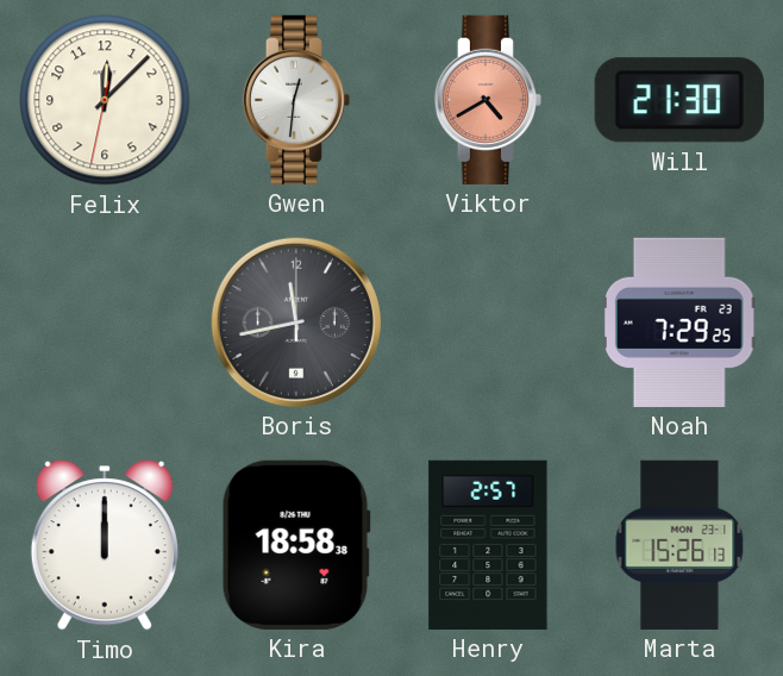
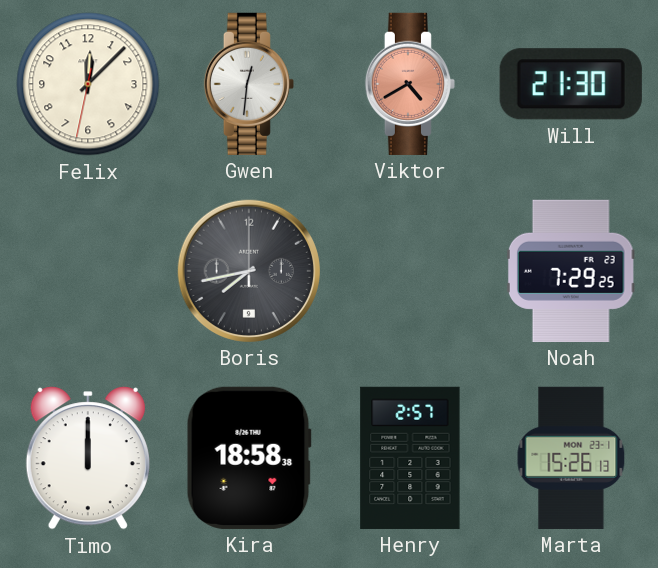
Boris: 11:43 -> 7:43 (249, 271)
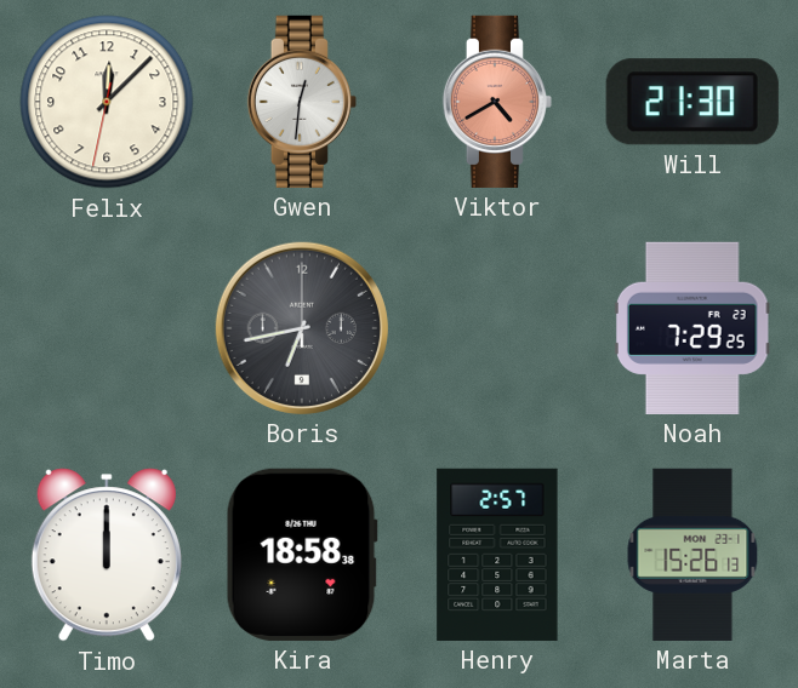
Boris: 7:43 -> 6:43 (302, 328)
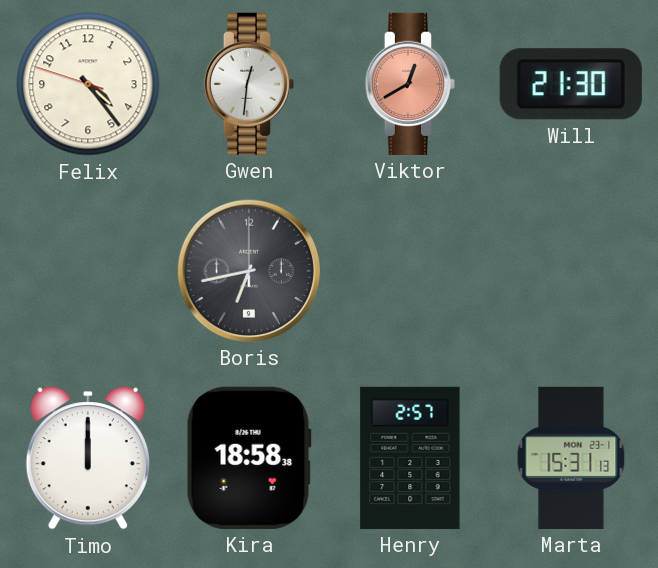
Felix: 12:07 -> 4:23 (88, 84)
Viktor: 4:40 -> 12:40 (409, 84)
Noah: 7:29 -> none (692, 328)
Marta: 15:26 -> 15:31 (571, 458)
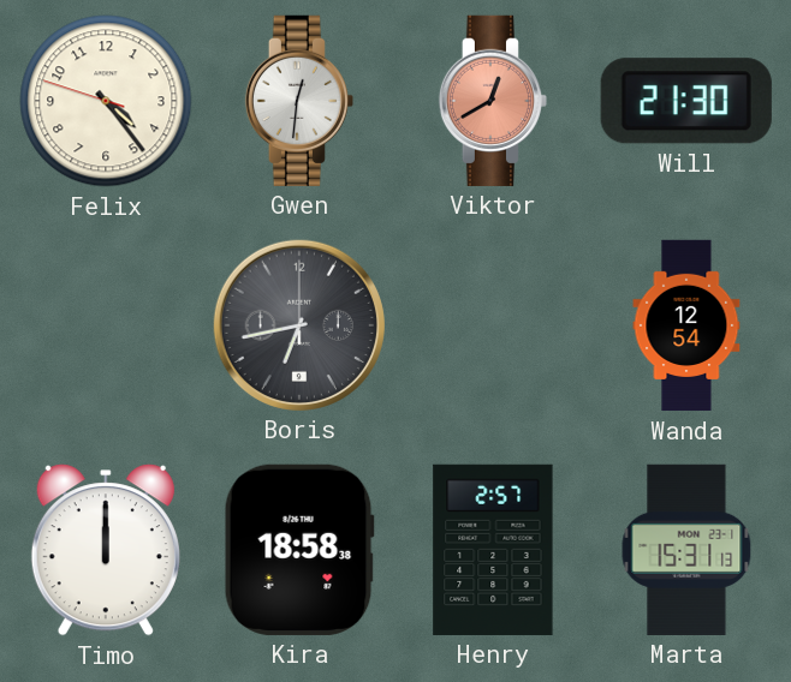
Wanda: none -> 12:54 (686, 325)
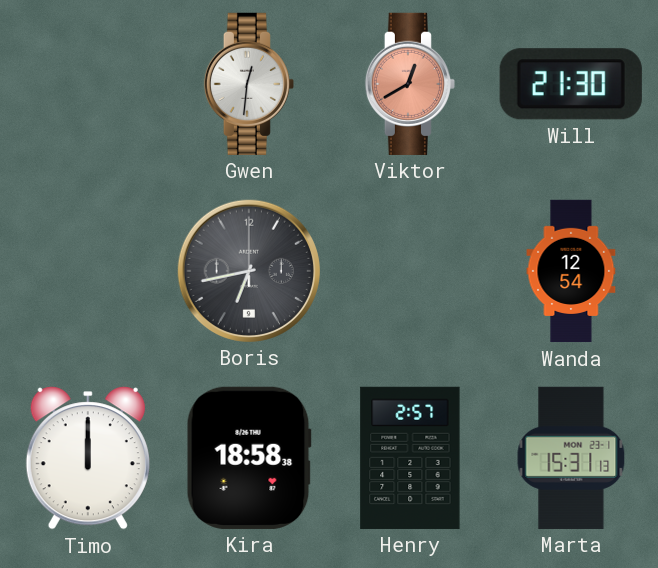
Felix: 4:23 -> none (106, 101)
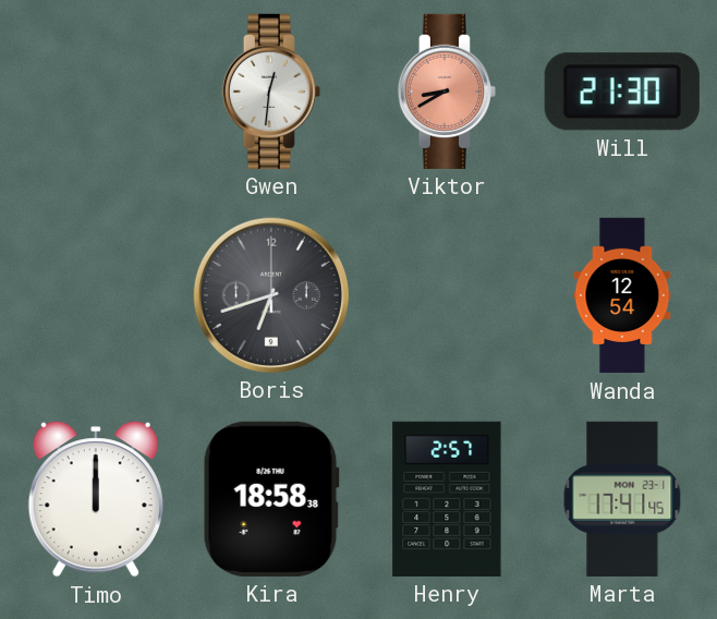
Viktor: 12:40 -> 8:40 (446, 92)
Boris: 6:43 -> 6:42 (271, 295)
Marta: 15:31 -> 17:41 (622, 499)
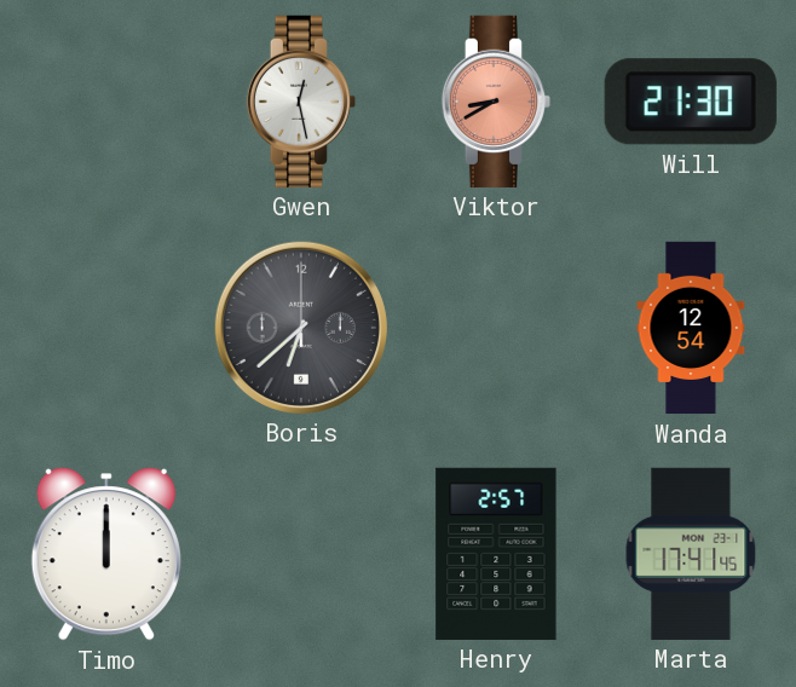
Gwen: 12:31 -> 12:28 (300, 102)
Boris: 6:42 -> 6:38 (301, 328)
Kira: 18:58 -> none (271, 499)
